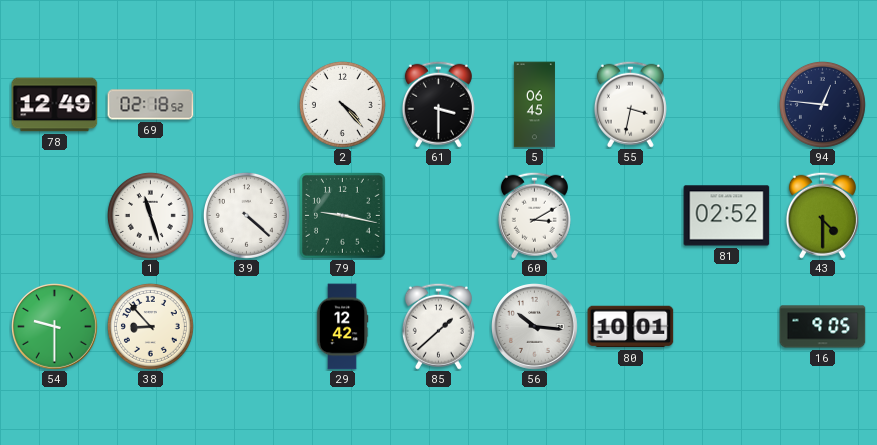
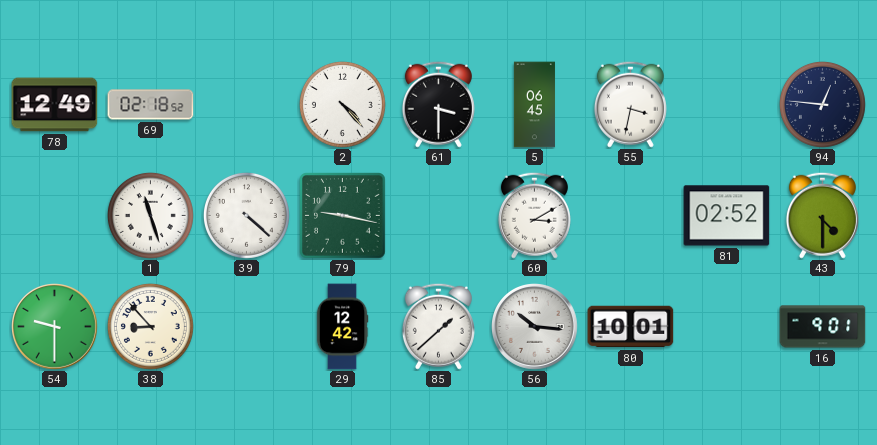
16: 9:05 -> 9:01 (823, 327)
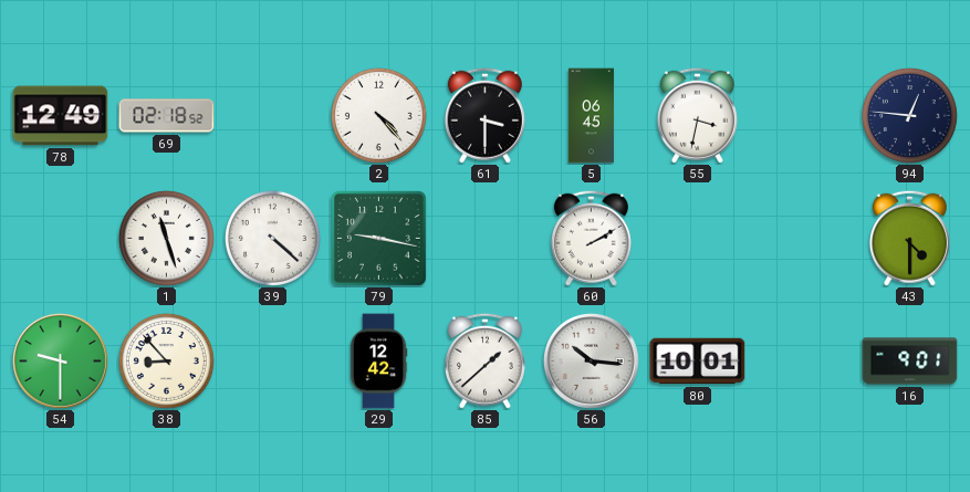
60: 3:10 -> 2:10 (591, 238)
81: 02:52 -> none (727, 216)
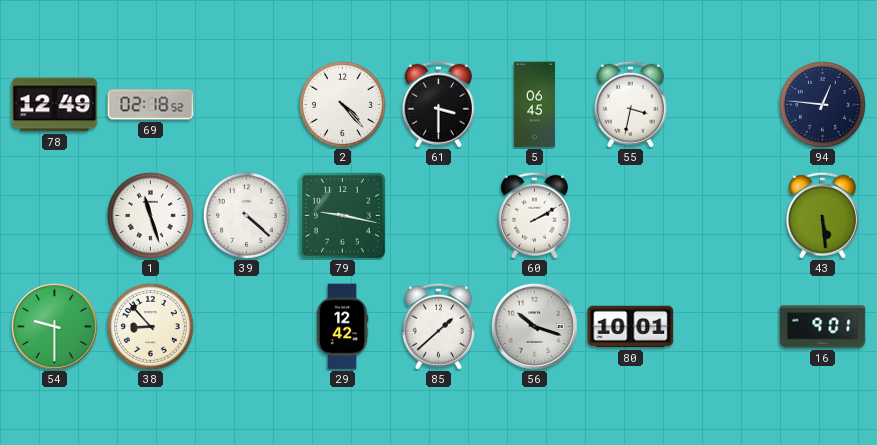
43: 4:30 -> 5:29 (822, 215)
56: 10:16 -> 10:18 (535, 327)
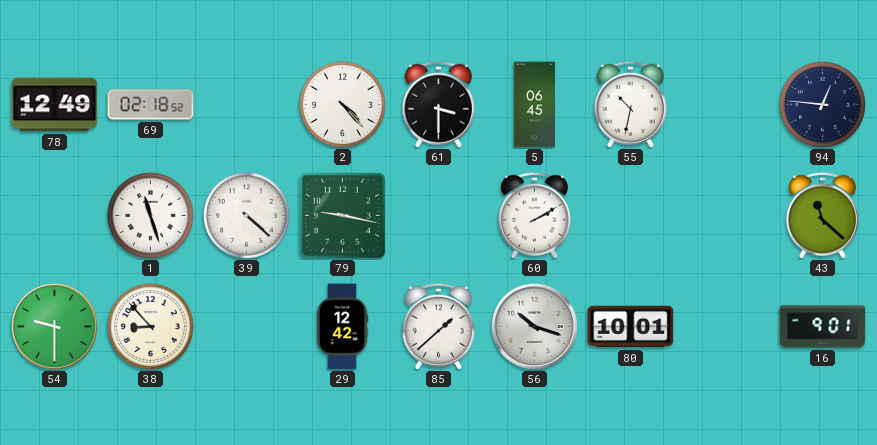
55: 3:32 -> 10:32 (630, 104)
43: 5:29 -> 11:22 (822, 215)
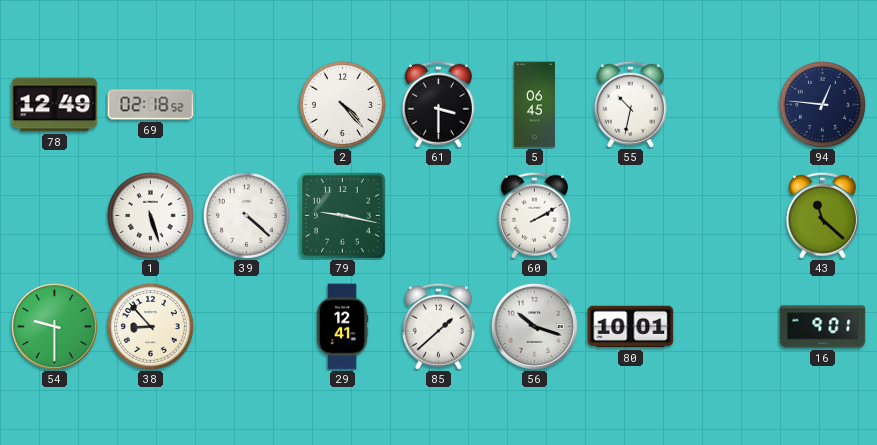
1: 11:27 -> 5:27 (150, 215)
29: 12:42 -> 12:41 (342, 327)
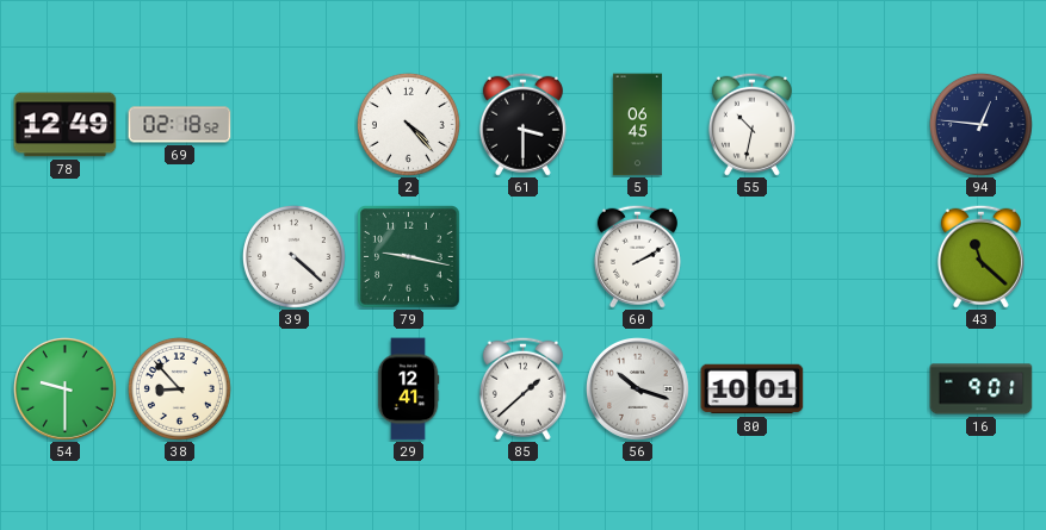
1: 5:27 -> none (150, 215)
